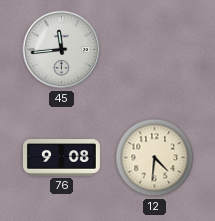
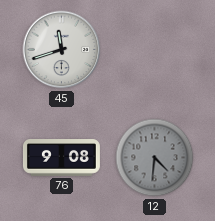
45: 11:44 -> 11:42 (62, 50)
12 dial: cream -> grey (155, 158)
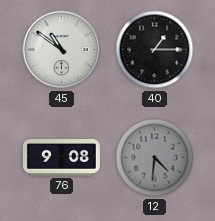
45: 11:42 -> 10:51 (62, 50)
40: none -> 1:15 (155, 50)
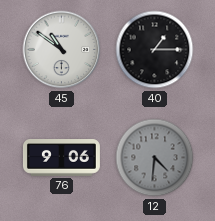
76: 9:08 -> 9:06 (61, 158)
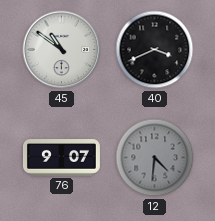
40: 1:15 -> 3:41 (155, 50)
76: 9:06 -> 9:07 (61, 158)
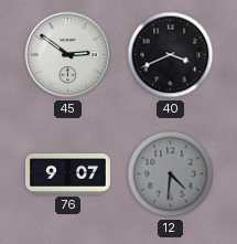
45: 10:51 -> 2:51 (68, 55)
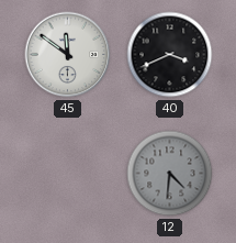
45: 2:51 -> 11:51 (68, 55)
76: 9:07 -> none (67, 174)
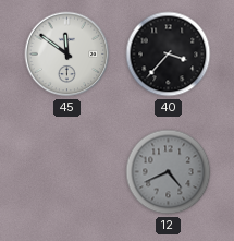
40: 3:41 -> 3:37 (169, 55)
12: 4:31 -> 4:41 (169, 172)
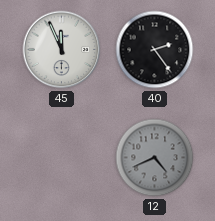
45: 11:51 -> 11:56 (62, 50)
40: 3:37 -> 2:24 (155, 50)
